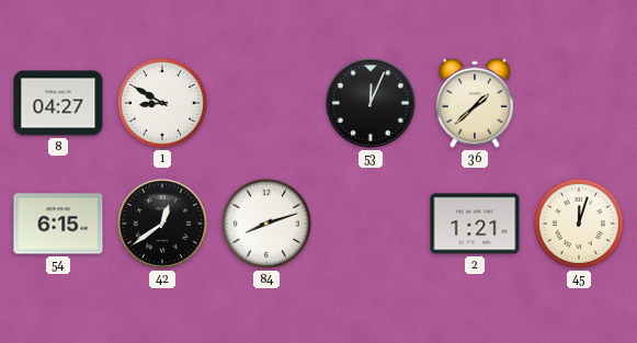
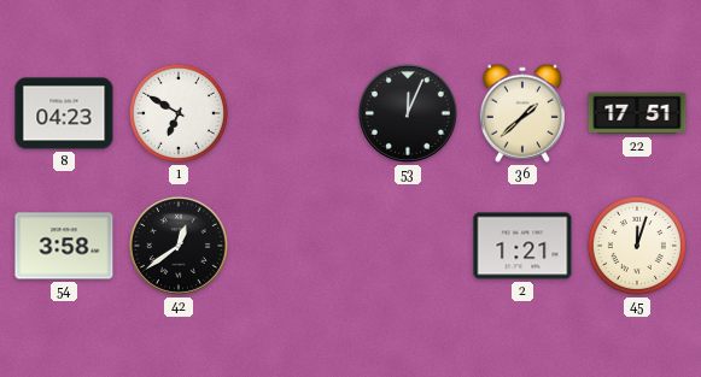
8: 04:27 -> 04:23 (64, 113)
1: 8:50 -> 6:50 (179, 113)
22: none -> 17:51 (637, 113)
54: 6:15 -> 3:58 (64, 246)
84: 8:12 -> none (266, 224)
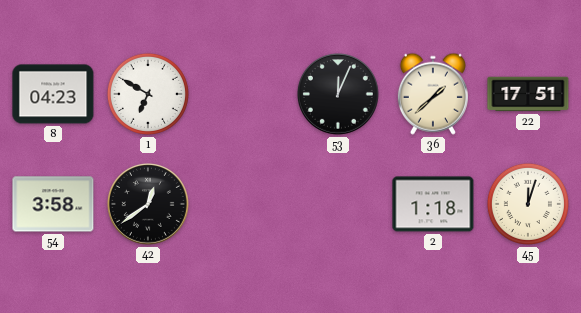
2: 1:21 -> 1:18 (433, 204)
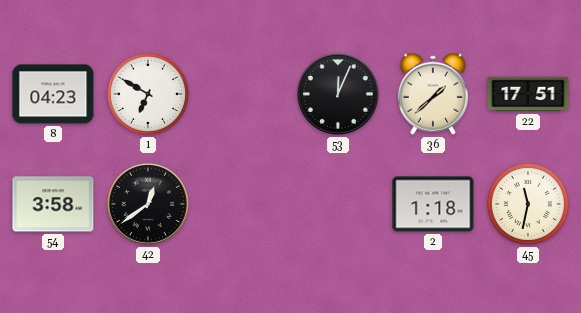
45: 12:03 -> 11:32 (528, 204)
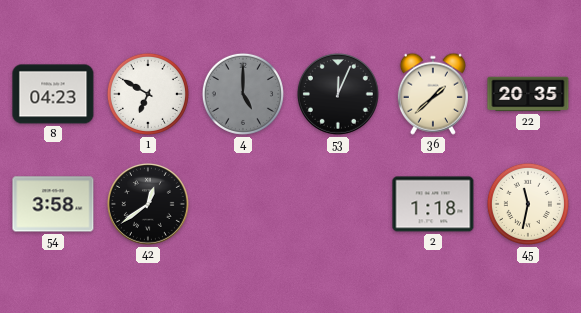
4: none -> 5:00 (243, 94)
22: 17:51 -> 20:35 (528, 94)
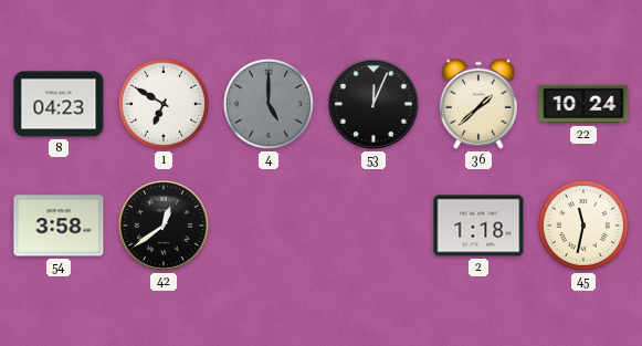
22: 20:35 -> 10:24 (583, 104)
